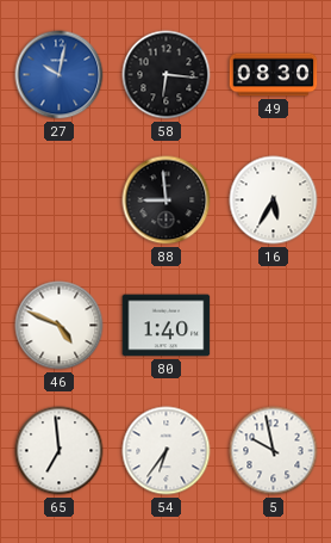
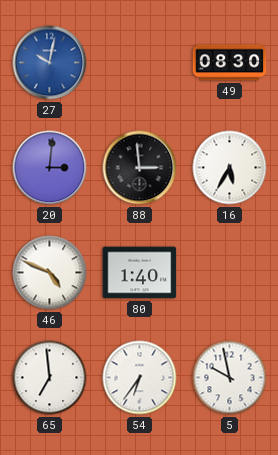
58: 6:16 -> none (167, 75)
20: none -> 3:01 (50, 168)
88: 8:59 -> 2:59 (140, 168)
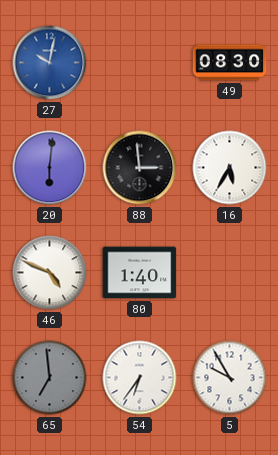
20: 3:01 -> 6:01 (50, 168)
65 dial: white -> grey (50, 378)
5: 9:58 -> 9:55 (230, 378)
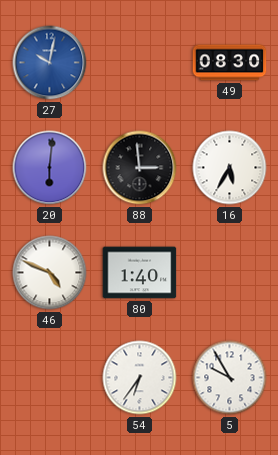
65: 6:59 -> none (50, 378)
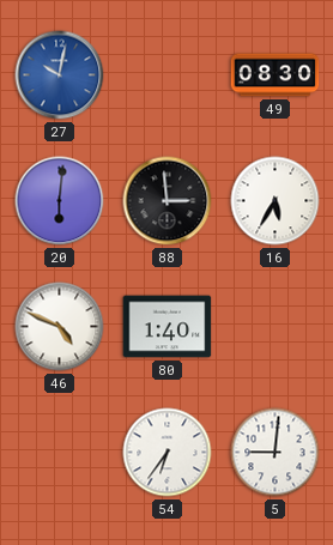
5: 9:55 -> 9:01 (276, 453)
